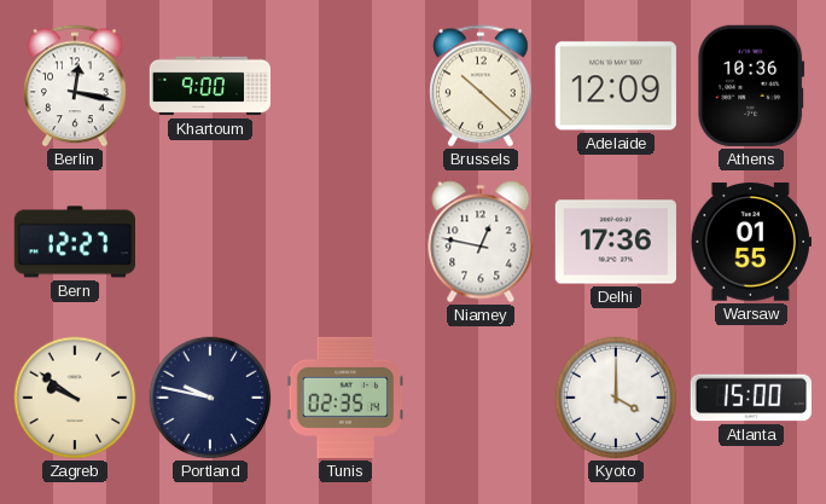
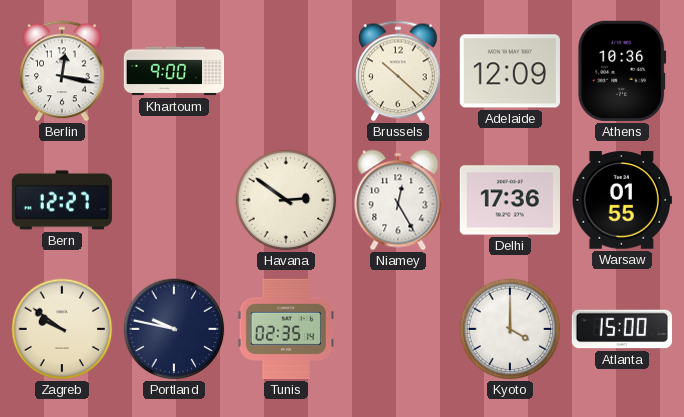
Havana: none -> 2:51 (286, 200)
Niamey: 12:47 -> 12:25 (398, 200)
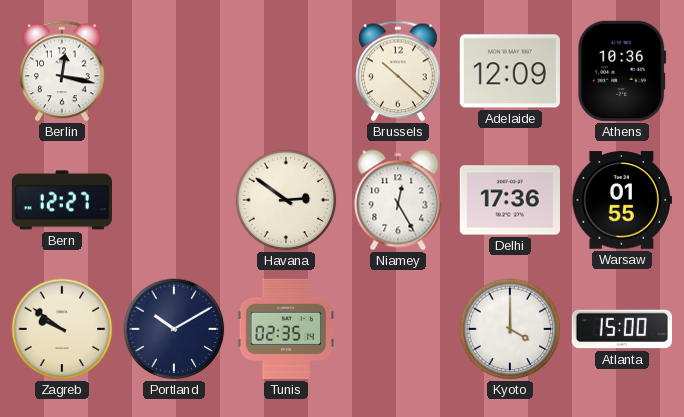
Khartoum: 9:00 -> none (173, 71)
Portland: 9:47 -> 10:10 (174, 329)
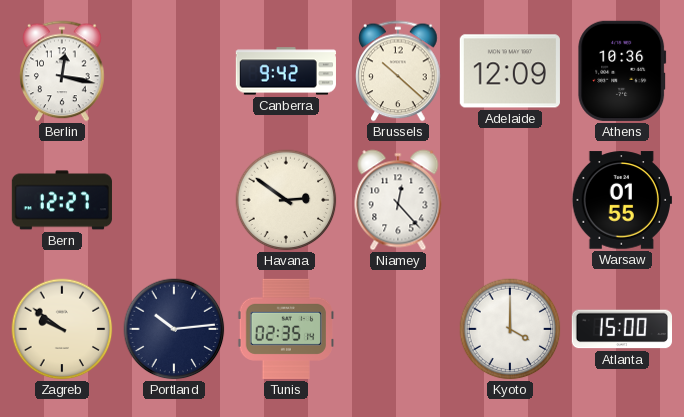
Canberra: none -> 9:42 (286, 71)
Niamey: 12:25 -> 12:23 (398, 200)
Delhi: 17:36 -> none (510, 200)
Portland: 10:10 -> 10:14 (174, 329)
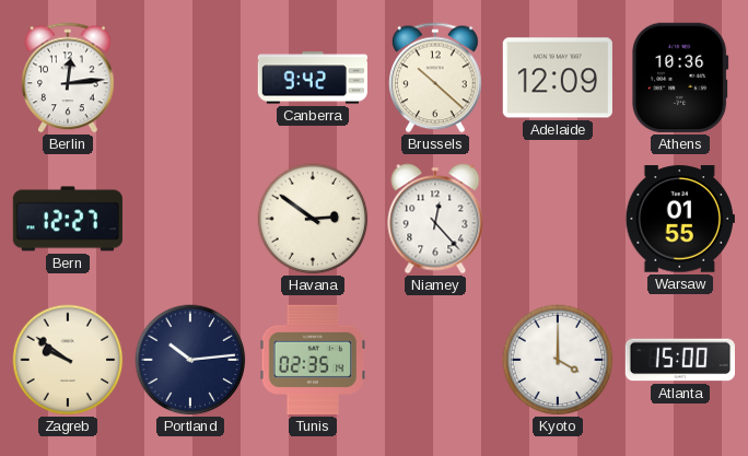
Berlin: 12:17 -> 12:14 (68, 78)
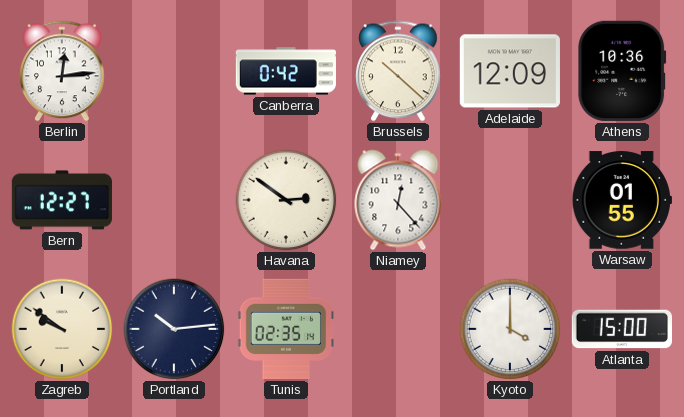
Canberra: 9:42 -> 0:42 (286, 71)
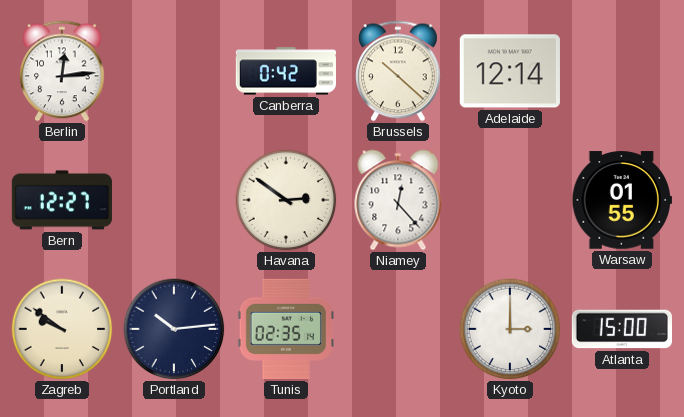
Adelaide: 12:09 -> 12:14 (510, 71)
Athens: 10:36 -> none (622, 71)
Kyoto: 4:00 -> 3:00 (510, 329)
